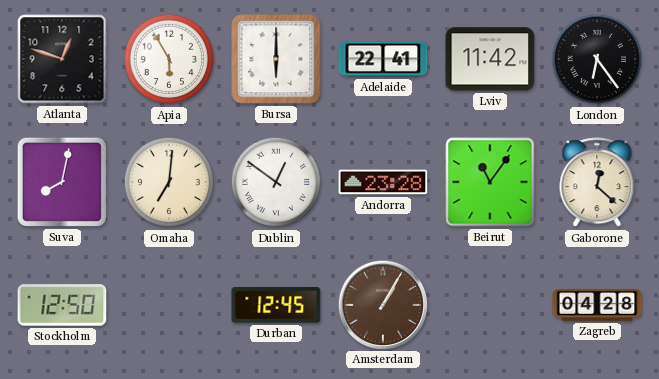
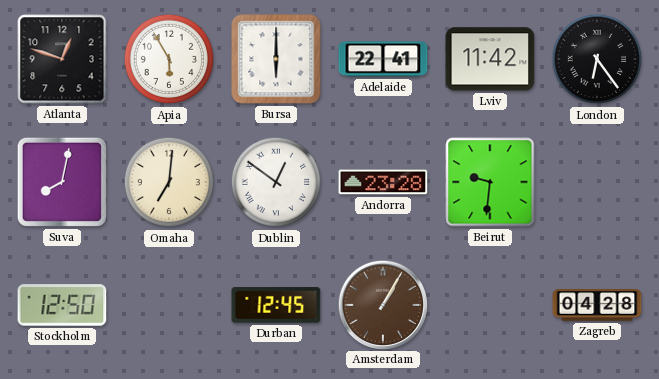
Beirut: 11:06 -> 9:31 (490, 182)
Gaborone: 12:22 -> none (597, 183)
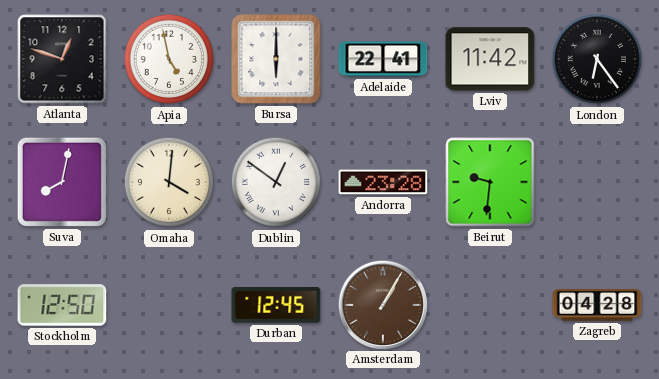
Apia: 5:55 -> 4:58 (169, 59)
Omaha: 7:01 -> 4:01 (169, 182)
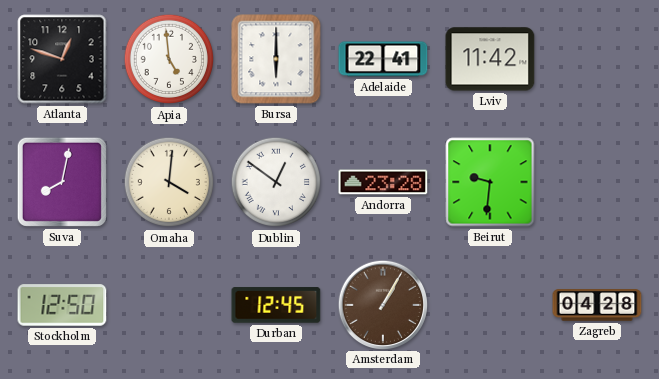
Apia: 4:58 -> 4:59 (169, 59)
London: 6:24 -> none (597, 59)
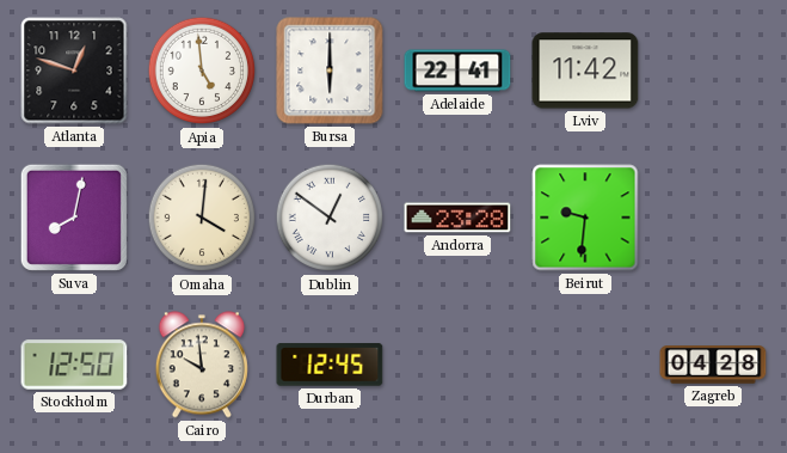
Cairo: none -> 9:59 (202, 365)
Amsterdam: 1:05 -> none (382, 304)
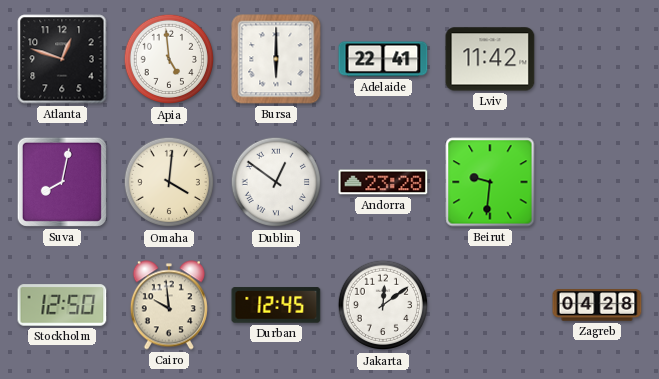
Jakarta: none -> 12:09 (383, 305)
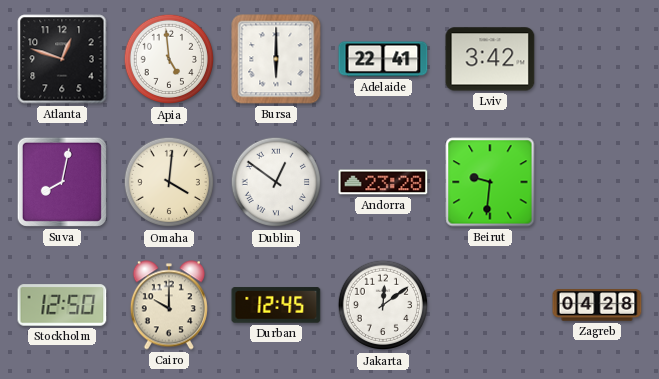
Lviv: 11:42 -> 3:42 (490, 59)
Cairo: 9:59 -> 10:00 (169, 305)
